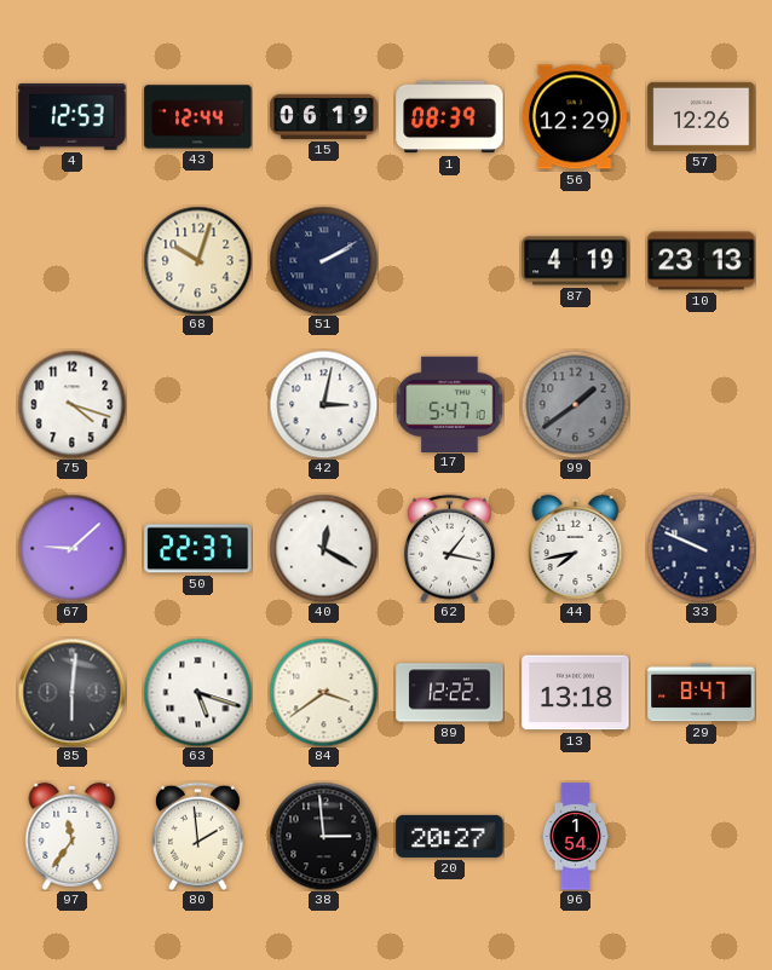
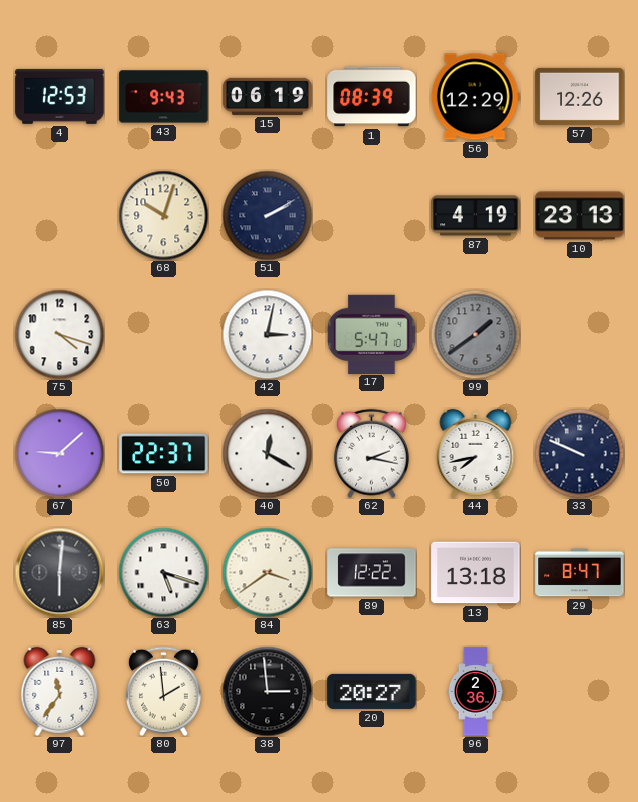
43: 12:44 -> 9:43 (164, 97)
62: 1:17 -> 2:17 (371, 453)
96: 1:54 -> 2:36 (476, 692)
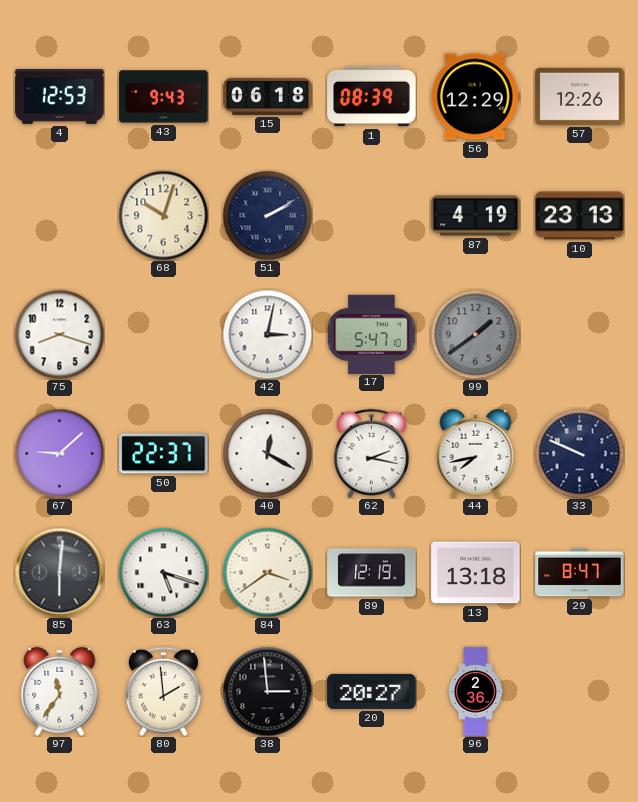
15: 06:19 -> 06:18 (268, 96)
75: 4:18 -> 8:18 (59, 334)
89: 12:22 -> 12:19 (372, 573)
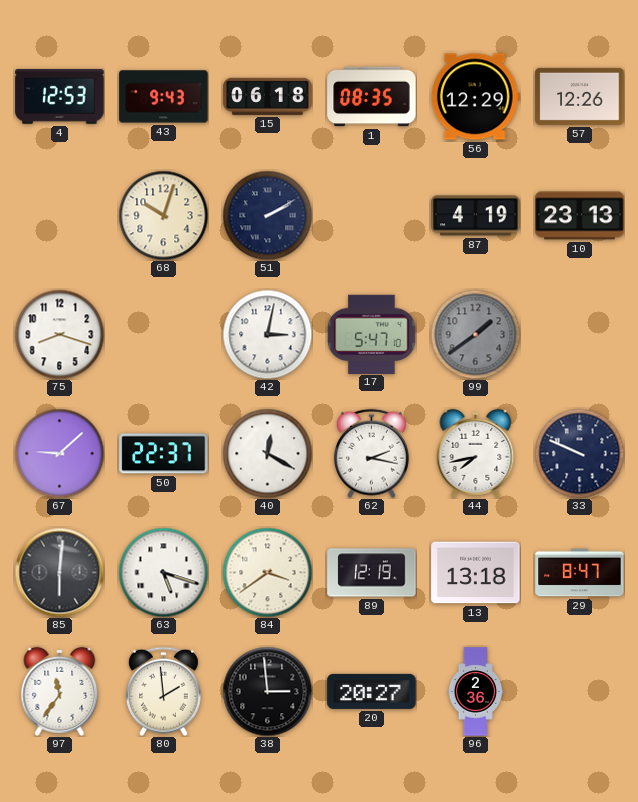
1: 08:39 -> 08:35 (372, 97)
